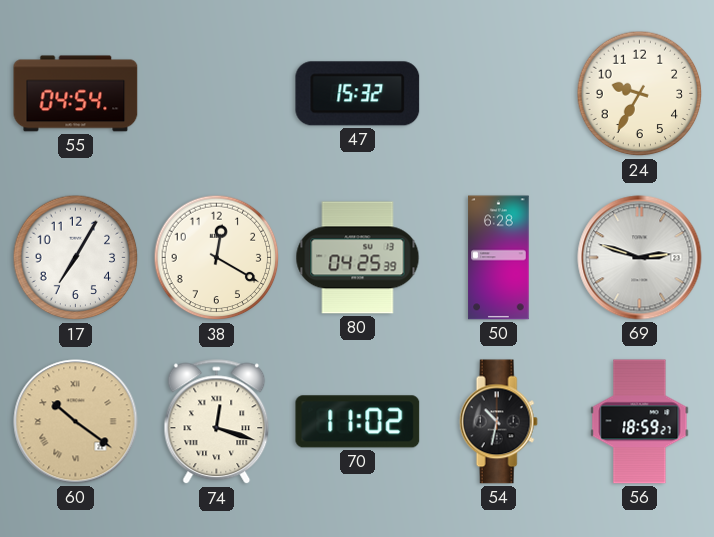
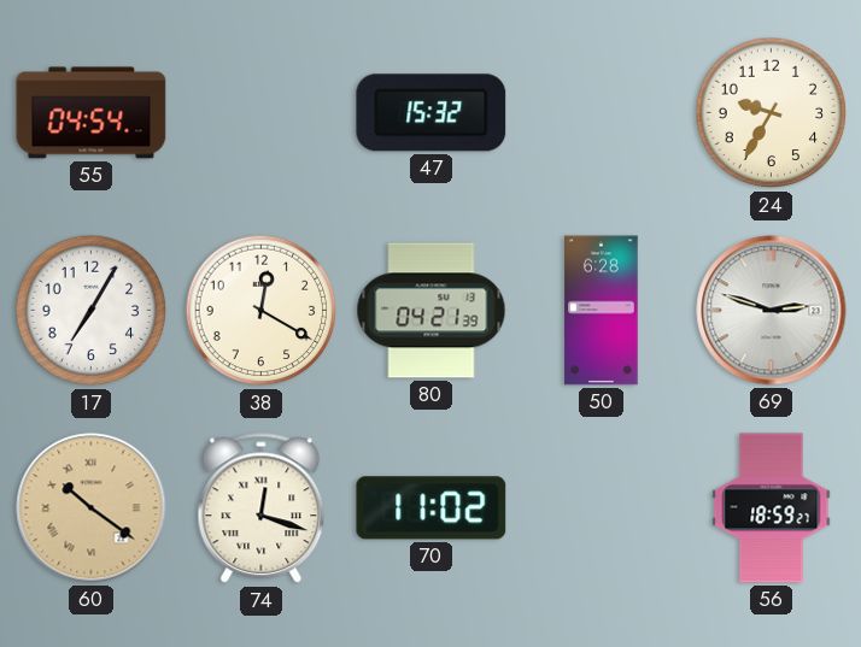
80: 04:25 -> 04:21 (432, 311)
54: 10:32 -> none (498, 422)
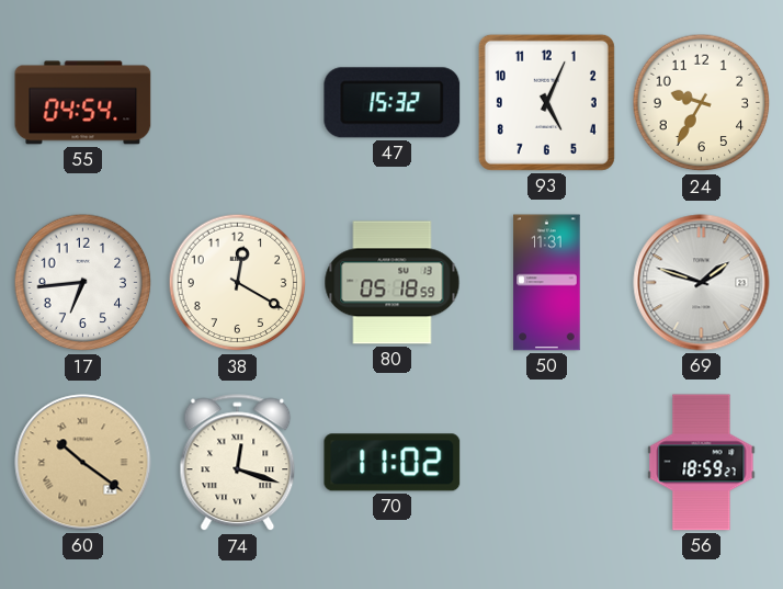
93: none -> 5:04 (546, 102)
17: 7:05 -> 6:44 (83, 283)
80: 04:21 -> 05:18 (393, 283)
50: 6:28 -> 11:31 (547, 283)
69: 2:48 -> 1:48 (702, 283)
